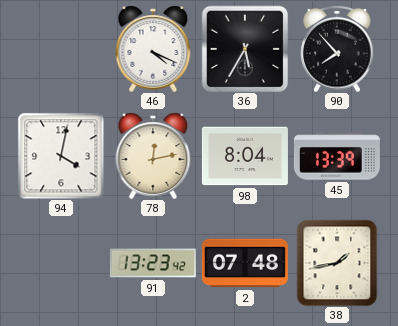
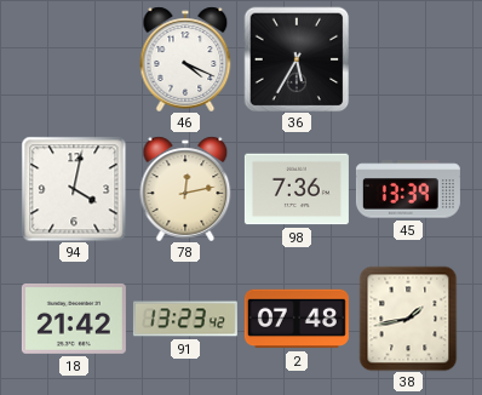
90: 7:53 -> none (337, 49)
98: 8:04 -> 7:36 (297, 189)
18: none -> 21:42 (74, 319)
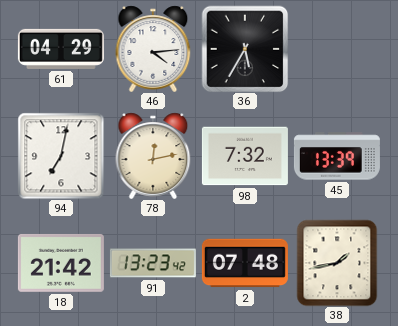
61: none -> 04:29 (61, 49)
46: 4:19 -> 4:14 (153, 49)
94: 4:02 -> 7:02 (61, 156)
98: 7:36 -> 7:32 (245, 156)
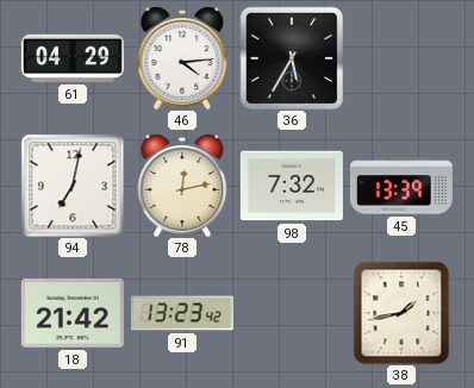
2: 07:48 -> none (245, 263)
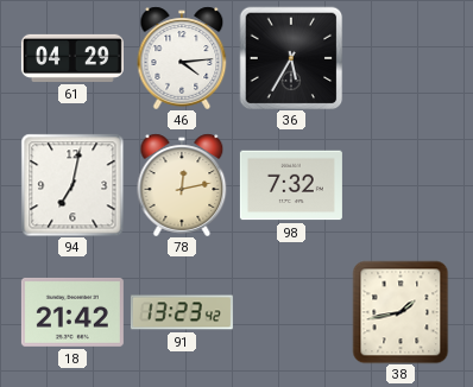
45: 13:39 -> none (401, 186)
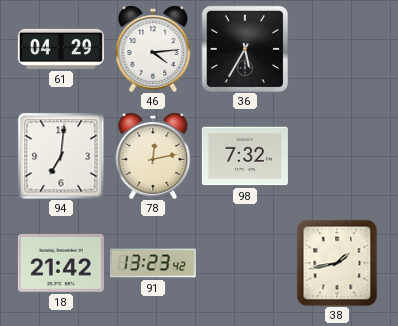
94: 7:02 -> 7:01 (61, 156)
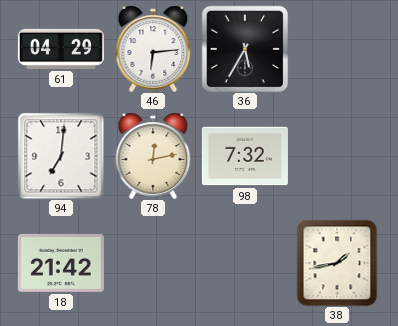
46: 4:14 -> 6:14 (153, 49)
91: 13:23 -> none (153, 263)
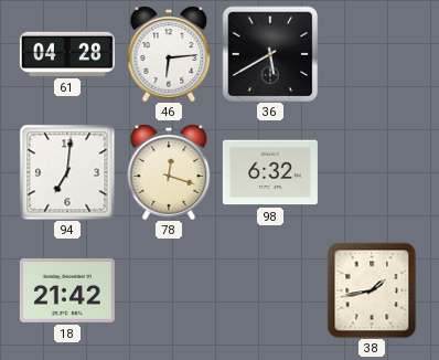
61: 04:29 -> 04:28 (67, 54)
36: 5:35 -> 5:40 (270, 54)
78: 12:13 -> 12:18 (169, 172)
98: 7:32 -> 6:32 (270, 172)
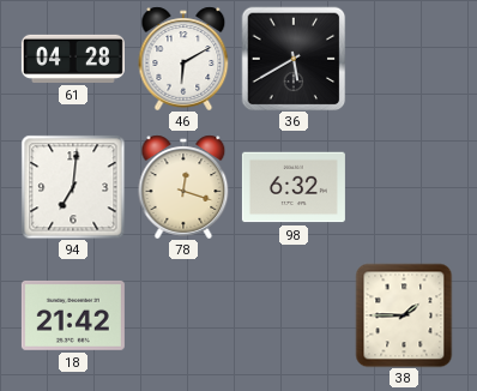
46: 6:14 -> 6:10 (183, 59)
38: 1:43 -> 1:45 (404, 315)
